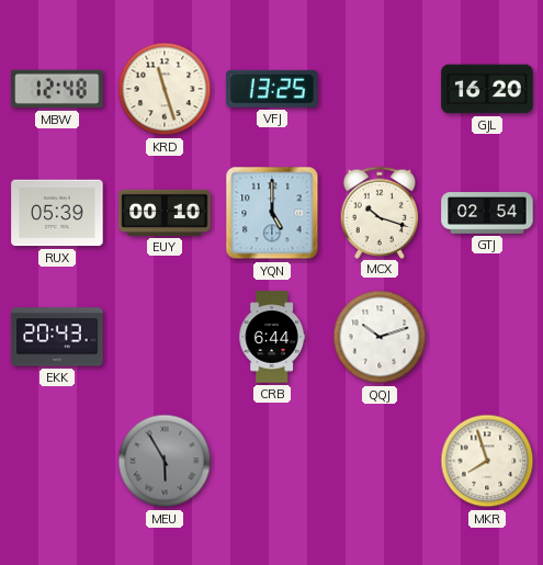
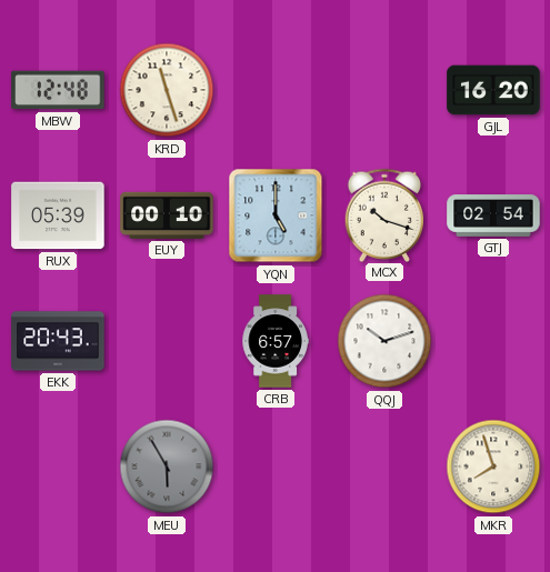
VFJ: 13:25 -> none (272, 89)
CRB: 6:44 -> 6:57 (276, 341)
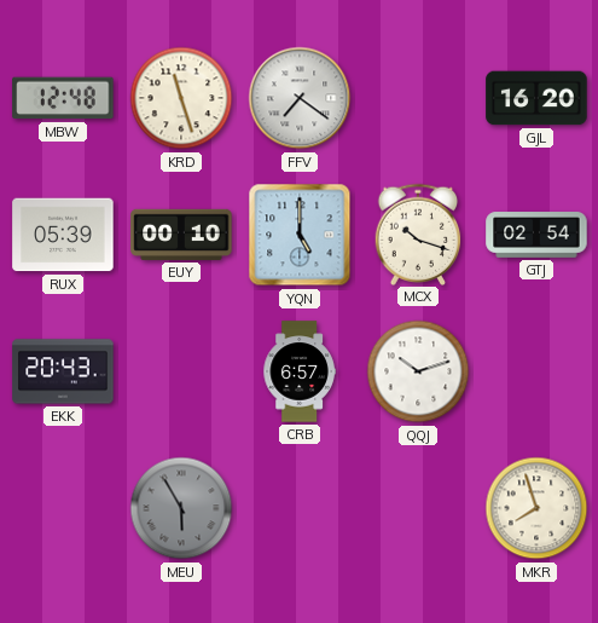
FFV: none -> 7:21 (300, 98)
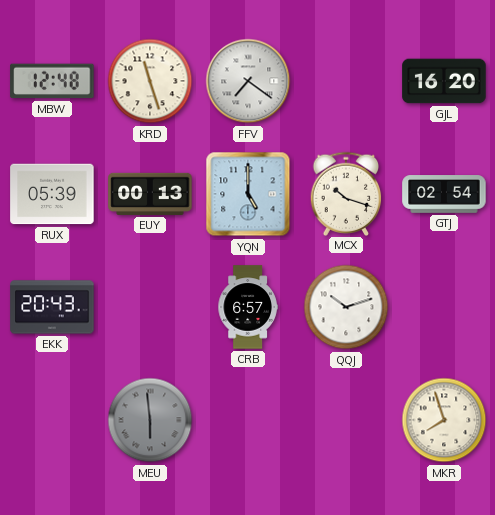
EUY: 00:10 -> 00:13 (150, 194)
MEU: 5:55 -> 5:59 (150, 420)
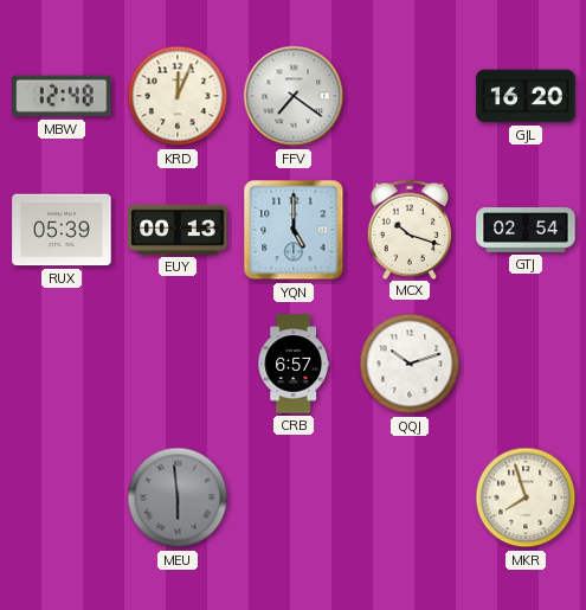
KRD: 11:27 -> 12:04 (178, 96)
EKK: 20:43 -> none (52, 307)
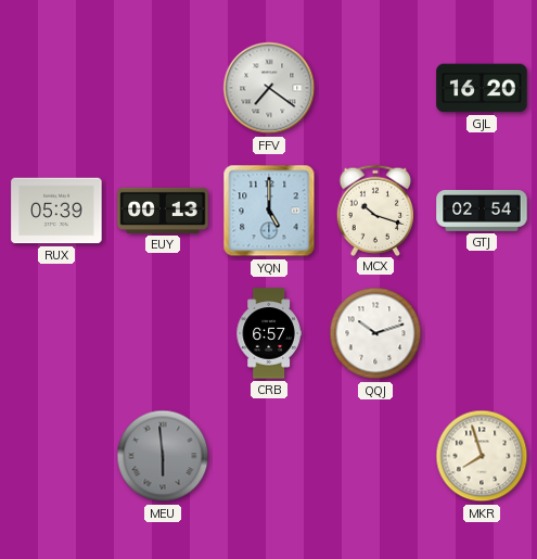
MBW: 12:48 -> none (62, 96)
KRD: 12:04 -> none (178, 96)
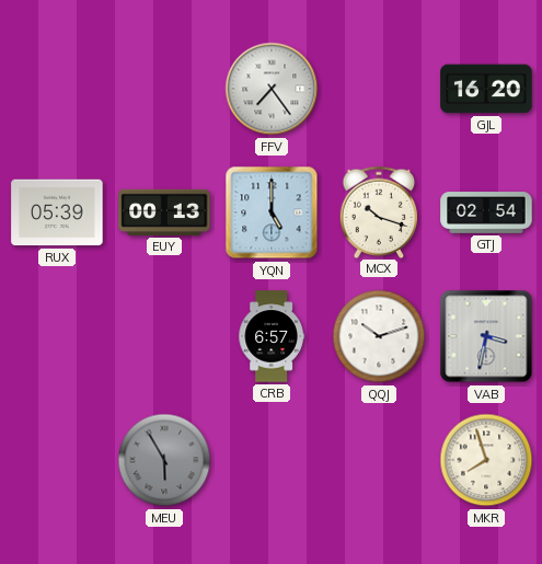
FFV: 7:21 -> 7:24 (272, 89)
VAB: none -> 3:32 (486, 336)
MEU: 5:59 -> 5:55 (164, 460)
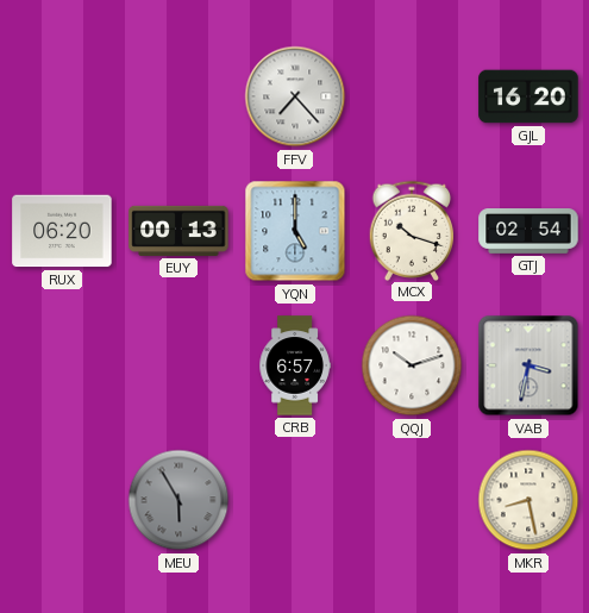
FFV: 7:24 -> 7:23 (295, 96)
RUX: 05:39 -> 06:20 (62, 231)
MKR: 7:57 -> 8:28 (528, 500)
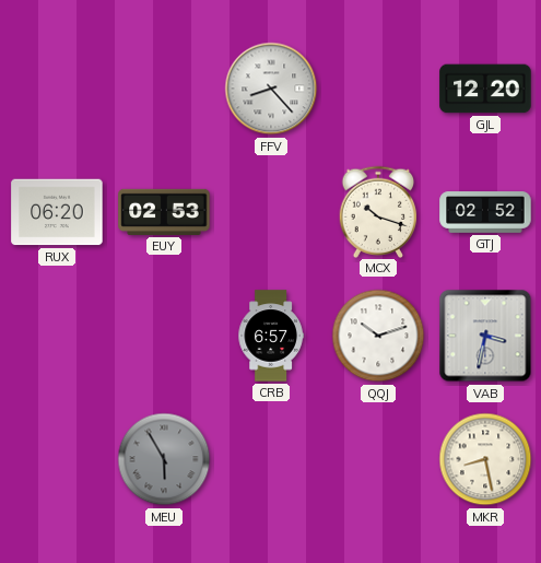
FFV: 7:23 -> 8:23 (271, 89)
GJL: 16:20 -> 12:20 (485, 89)
EUY: 00:13 -> 02:53 (164, 212)
YQN: 5:00 -> none (295, 231)
GTJ: 02:54 -> 02:52 (485, 212)
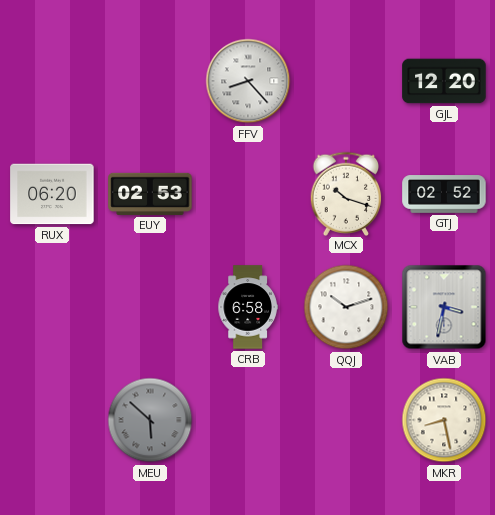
CRB: 6:57 -> 6:58 (248, 307)
MEU: 5:55 -> 5:52 (150, 420)
